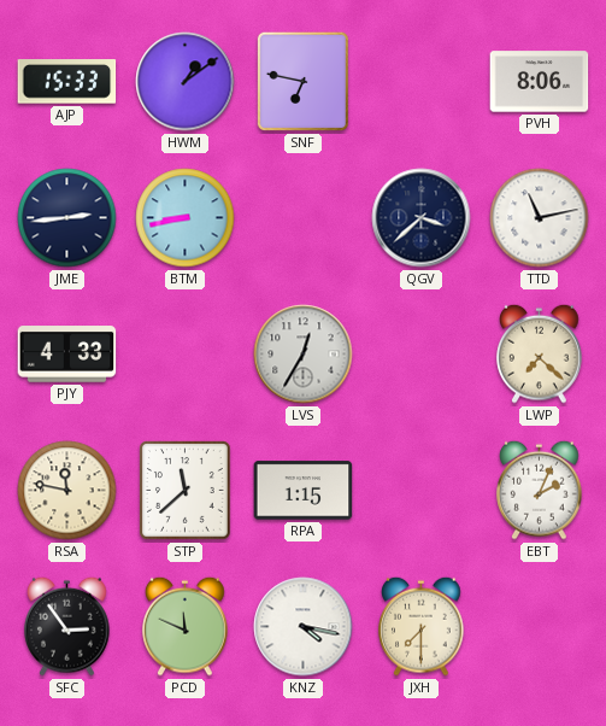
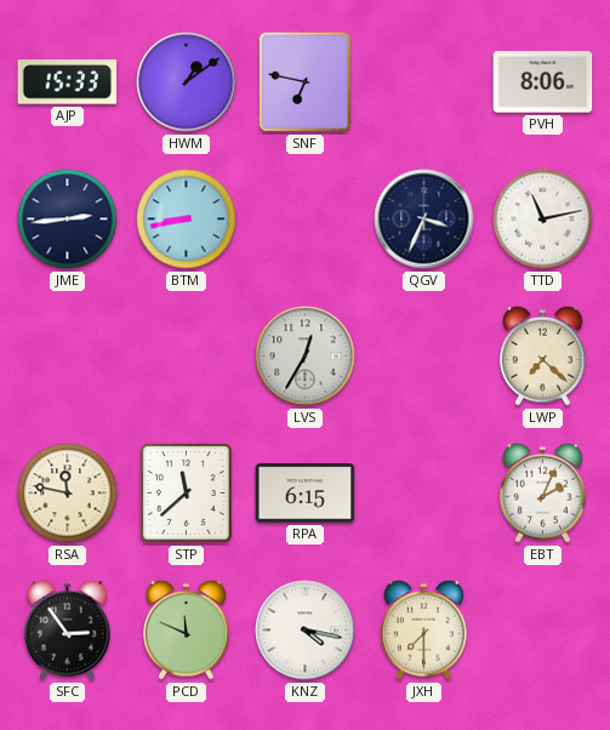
QGV: 3:38 -> 3:34 (424, 219)
PJY: 4:33 -> none (67, 355)
RPA: 1:15 -> 6:15 (306, 494)
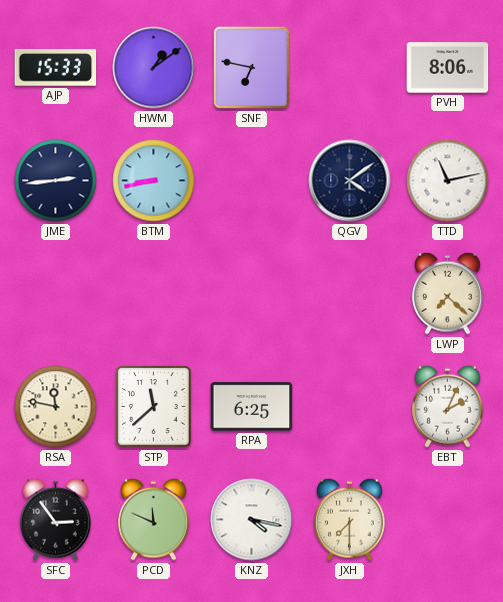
QGV: 3:34 -> 4:09 (350, 181)
LVS: 12:35 -> none (306, 357)
RPA: 6:15 -> 6:25 (252, 407)
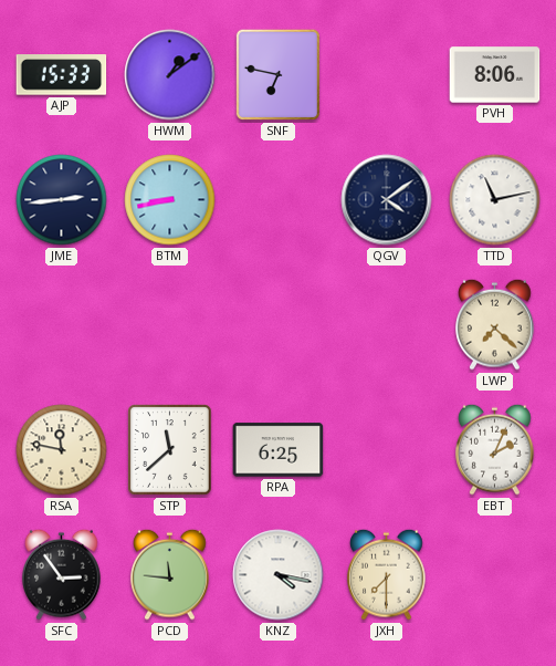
PCD: 11:49 -> 11:46 (170, 574)
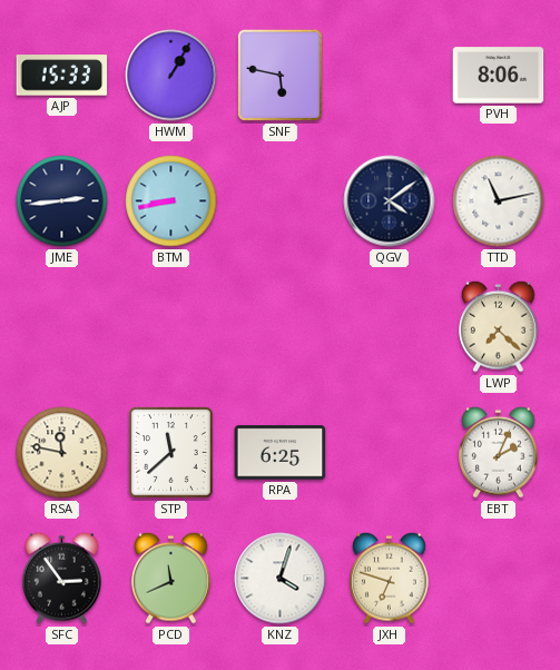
HWM: 1:09 -> 1:05 (171, 76)
SNF: 6:47 -> 5:47 (279, 75)
PCD: 11:46 -> 11:41 (171, 578)
KNZ: 4:17 -> 4:03 (281, 579)
JXH: 7:30 -> 6:48 (390, 578)
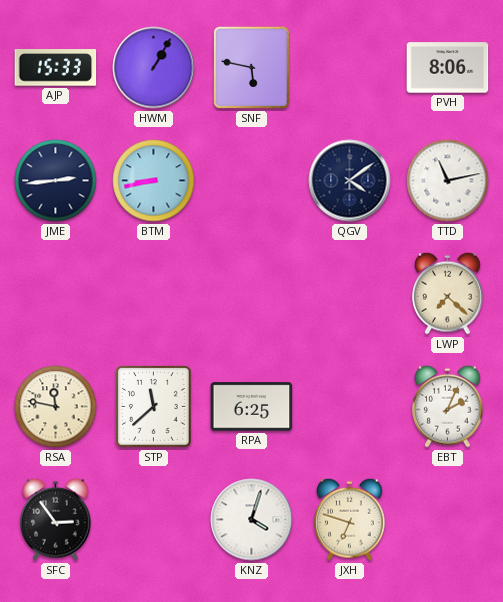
PCD: 11:41 -> none (171, 578)
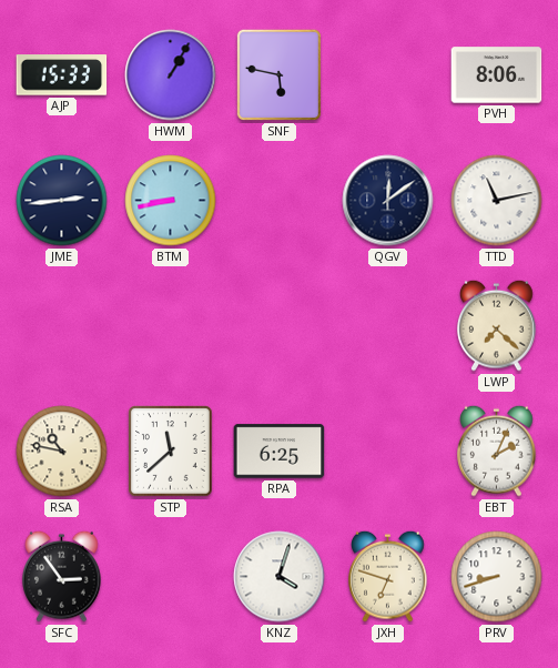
QGV: 4:09 -> 12:09 (388, 201)
RSA: 11:47 -> 10:47 (62, 452)
PRV: none -> 8:42 (497, 577)
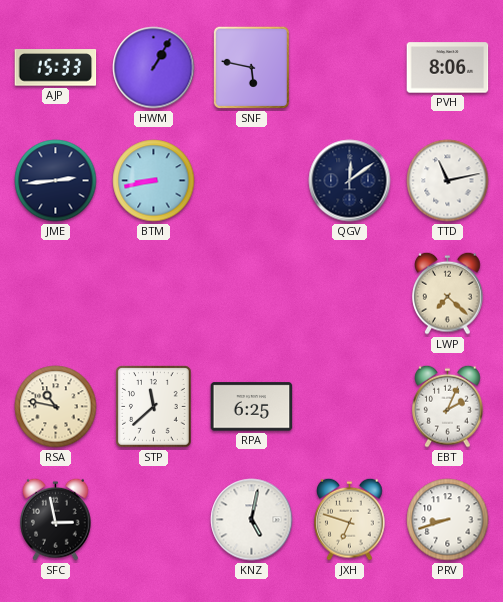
SFC: 2:54 -> 2:58 (56, 519)
KNZ: 4:03 -> 5:02 (252, 520)
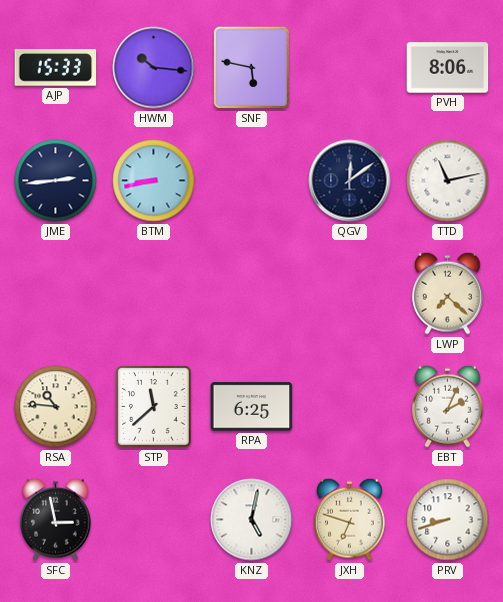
HWM: 1:05 -> 10:16 (154, 68)
RSA: 10:47 -> 10:46 (56, 407)
